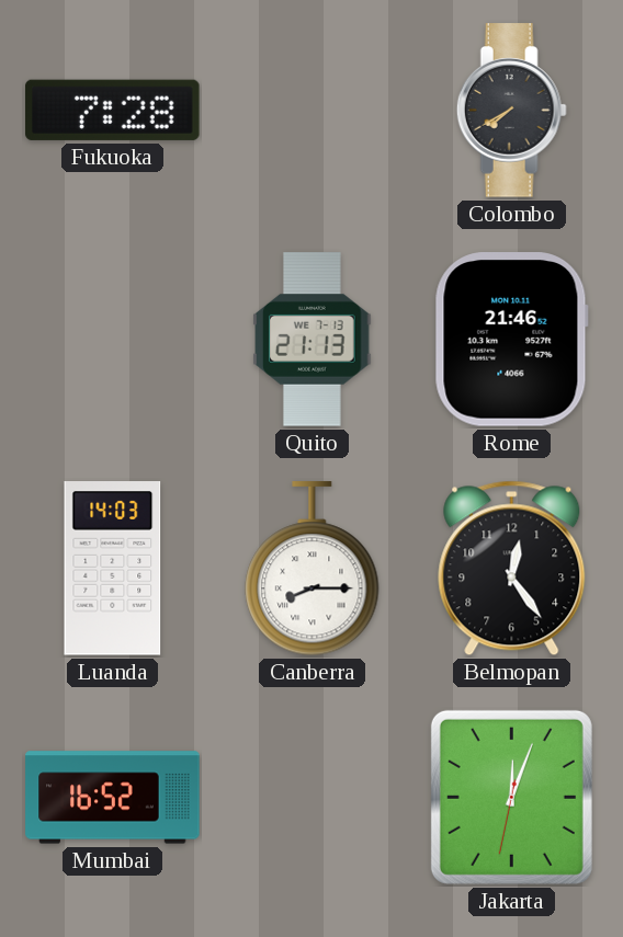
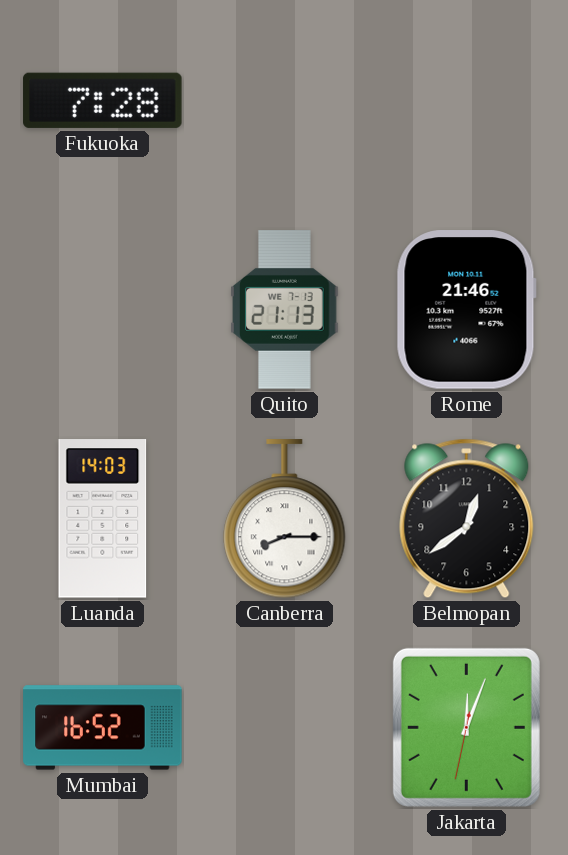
Colombo: 7:40 -> none (511, 111)
Belmopan: 12:24 -> 12:39 (467, 519)
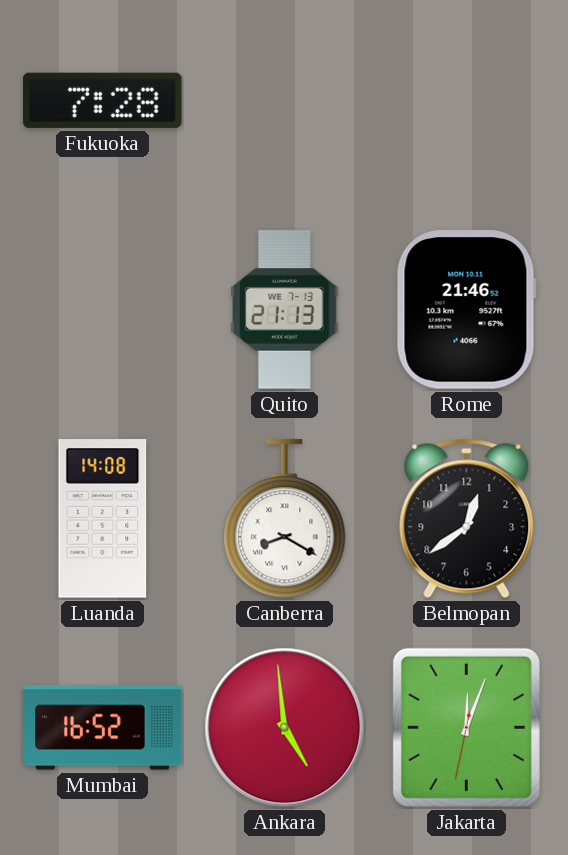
Luanda: 14:03 -> 14:08 (103, 519)
Canberra: 8:15 -> 8:20 (285, 519)
Ankara: none -> 4:59 (285, 728)
